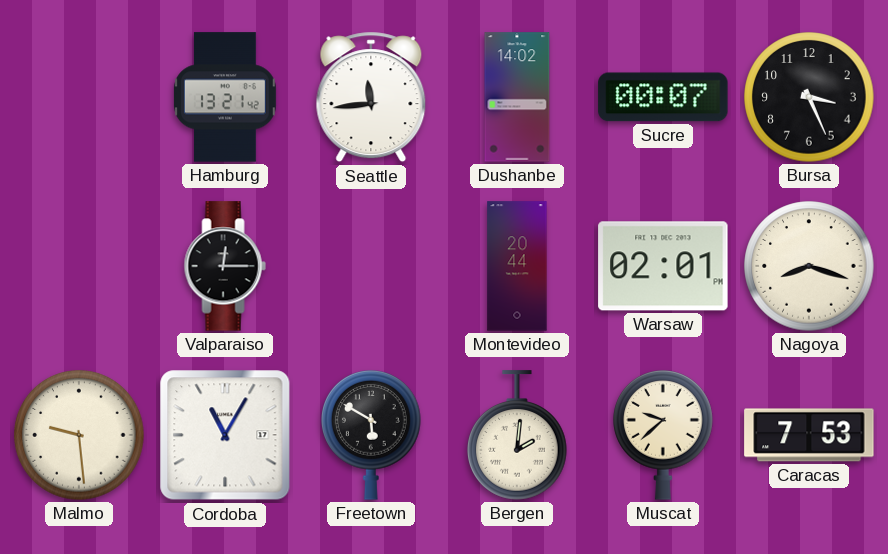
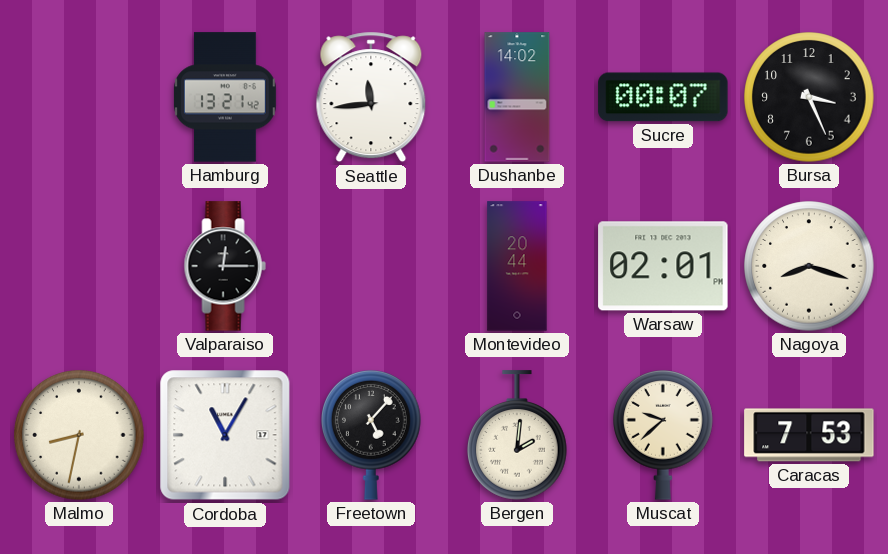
Malmo: 9:29 -> 8:32 (79, 435)
Freetown: 5:50 -> 5:07 (371, 435)
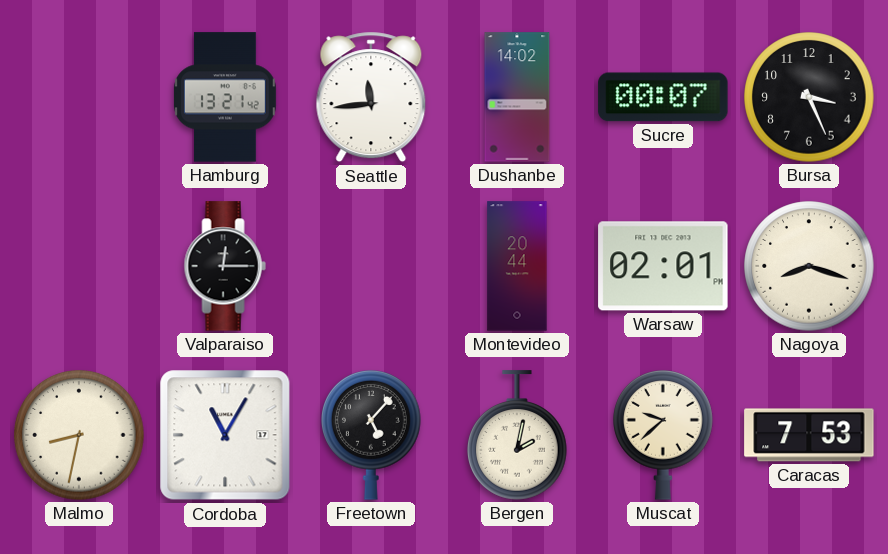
Bergen: 2:01 -> 2:02 (517, 435)
